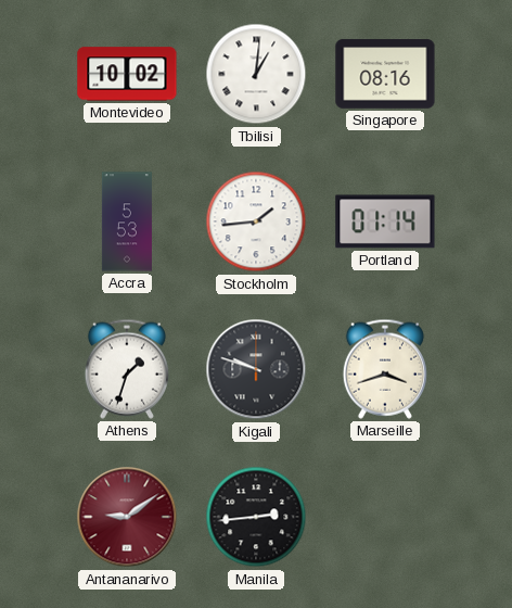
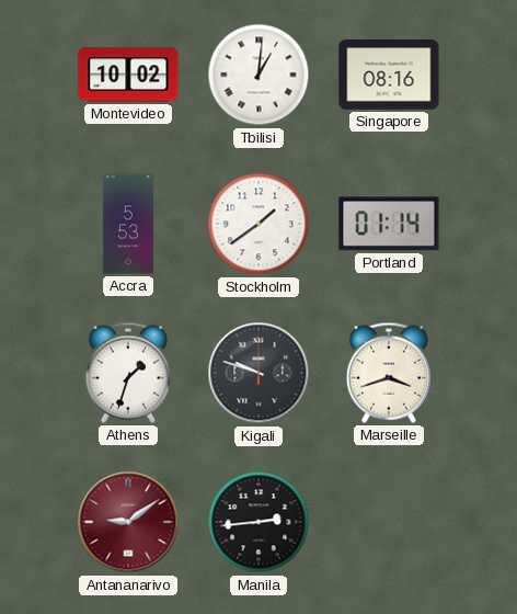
Stockholm: 1:44 -> 1:39 (258, 224)
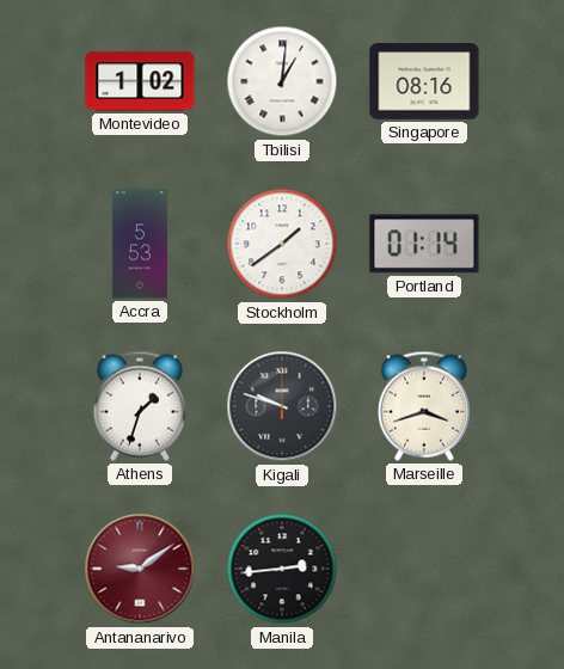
Montevideo: 10:02 -> 1:02 (140, 81)
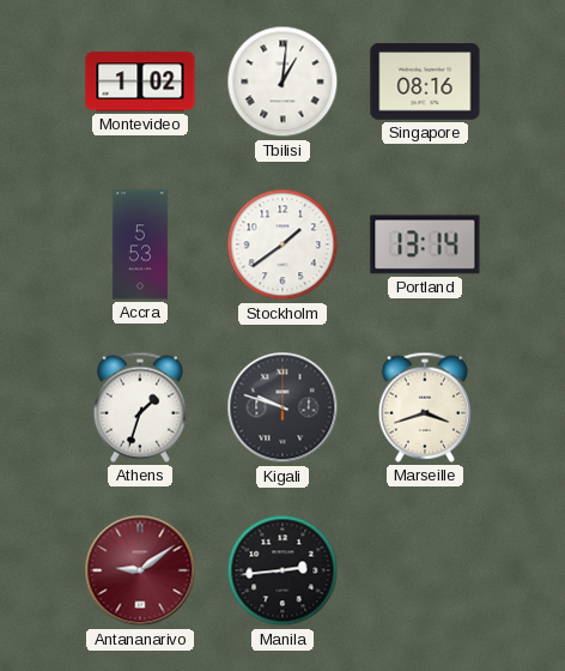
Portland: 01:14 -> 13:14 (425, 244)
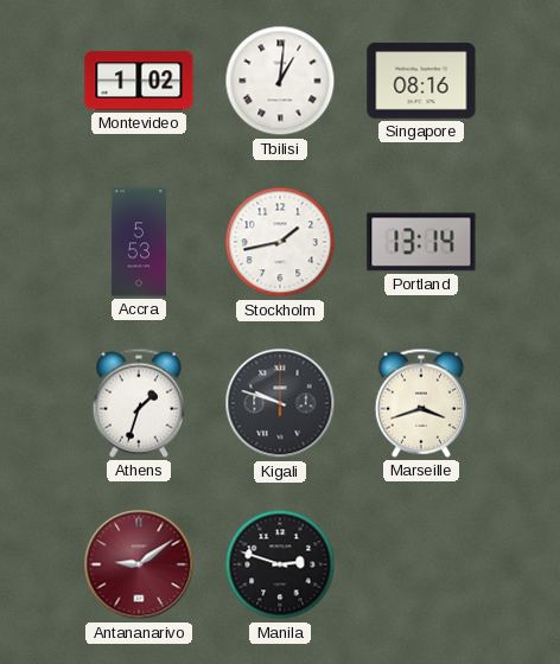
Stockholm: 1:39 -> 1:43 (280, 242)
Manila: 2:44 -> 2:48 (280, 564)
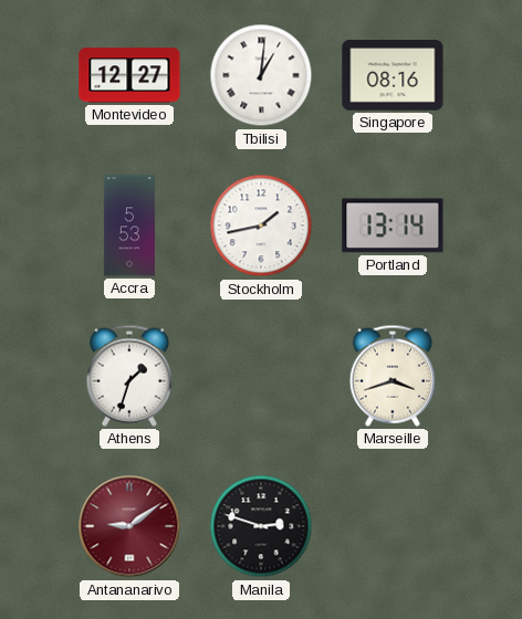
Montevideo: 1:02 -> 12:27 (129, 75)
Kigali: 9:48 -> none (280, 403)
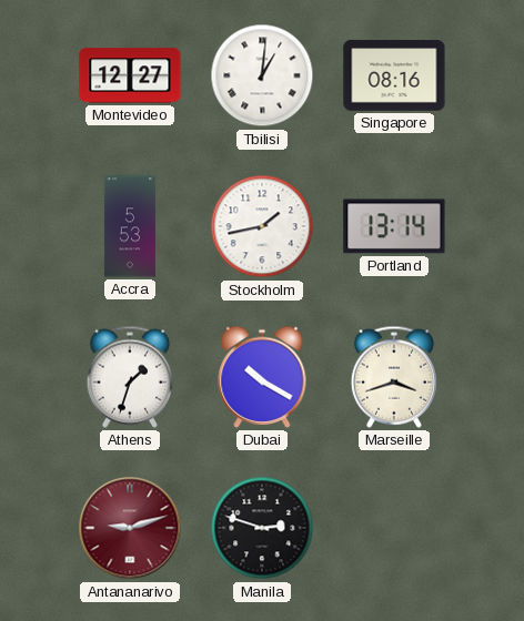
Dubai: none -> 10:20 (262, 377)
Antananarivo: 9:09 -> 9:12 (130, 528)
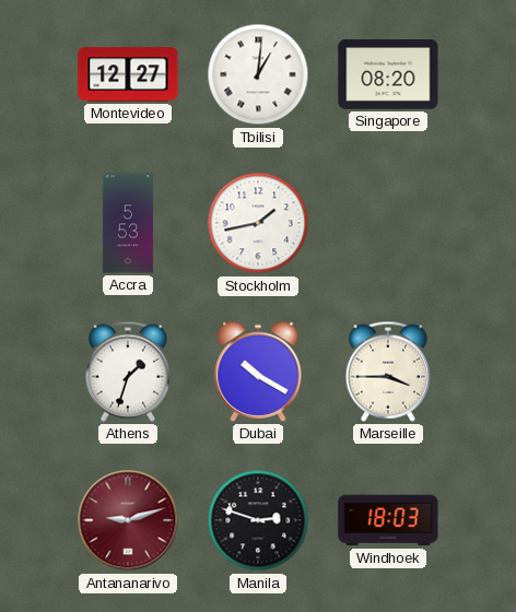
Singapore: 08:16 -> 08:20 (388, 74)
Portland: 13:14 -> none (394, 226)
Marseille: 3:42 -> 3:45 (388, 372)
Windhoek: none -> 18:03 (388, 520)
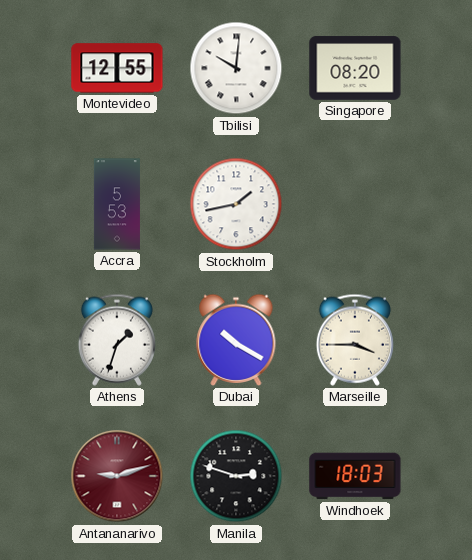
Montevideo: 12:27 -> 12:55 (117, 68)
Tbilisi: 1:01 -> 10:01 (236, 68)
